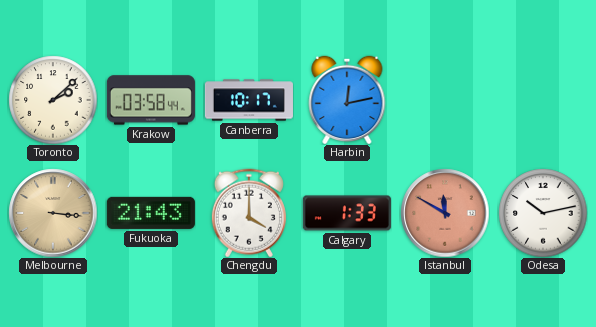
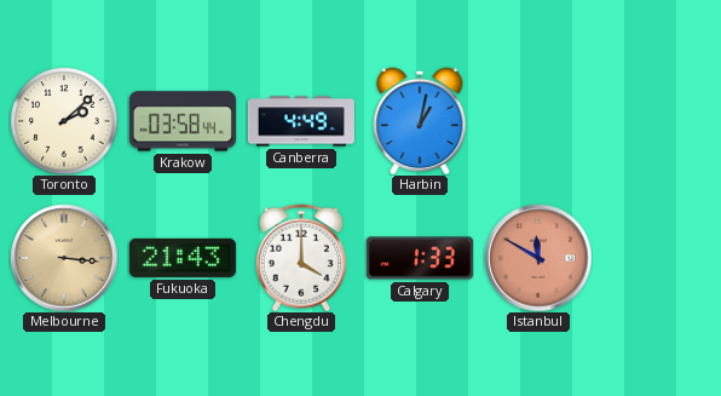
Canberra: 10:17 -> 4:49 (301, 121)
Harbin: 12:13 -> 1:02 (420, 121)
Odesa: 10:13 -> none (543, 213)
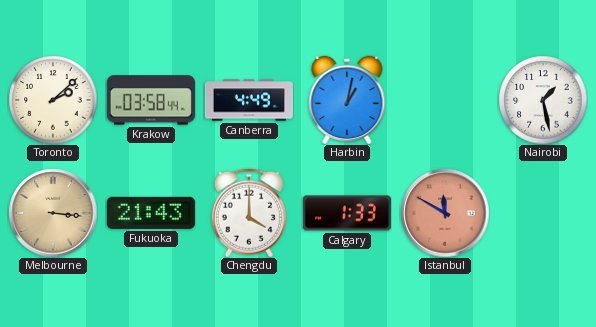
Nairobi: none -> 1:28 (543, 100)
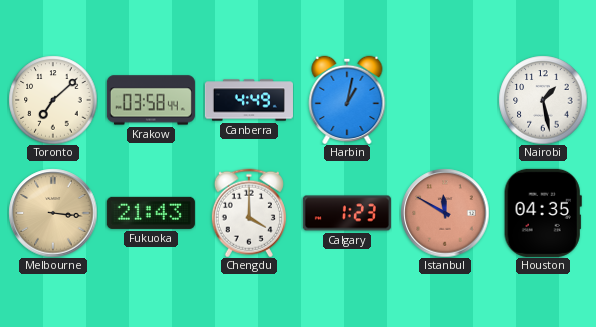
Toronto: 2:08 -> 7:08 (53, 100)
Calgary: 1:33 -> 1:23 (347, 213)
Houston: none -> 04:35 (543, 213)
